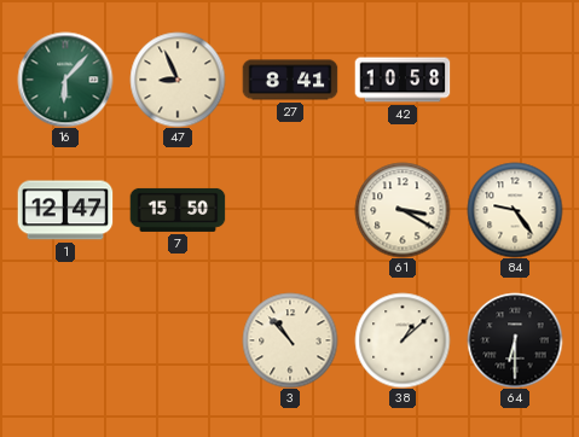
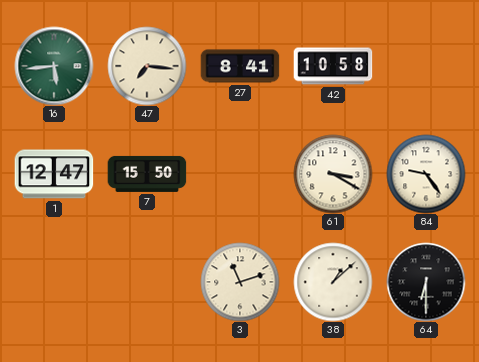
16: 6:07 -> 5:44 (54, 66)
47: 8:56 -> 7:16 (147, 66)
3: 10:53 -> 11:12 (240, 282)
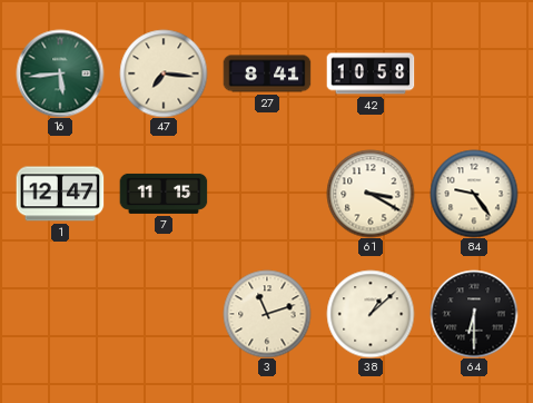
7: 15:50 -> 11:15 (164, 194)
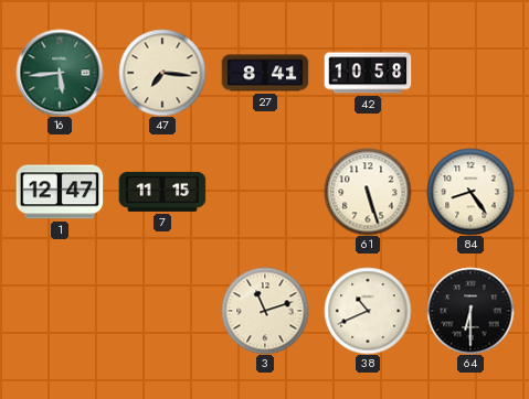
61: 3:20 -> 5:27 (368, 192)
84: 9:24 -> 8:24 (470, 192)
38: 1:08 -> 10:41 (368, 311)
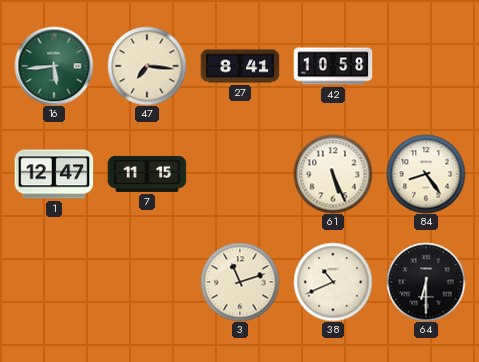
61: 5:27 -> 5:26 (333, 174)
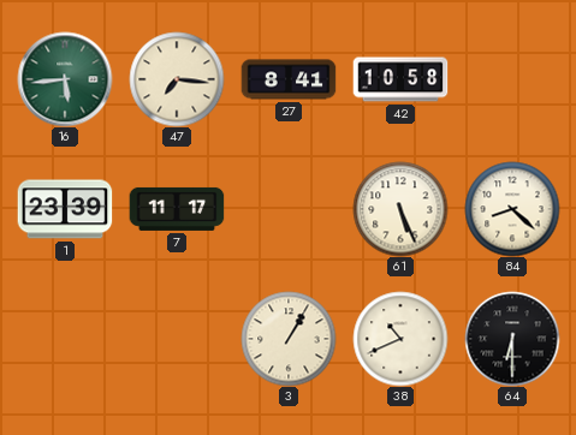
1: 12:47 -> 23:39 (65, 209)
7: 11:15 -> 11:17 (177, 209)
84: 8:24 -> 8:22 (512, 209)
3: 11:12 -> 1:05 (289, 339)
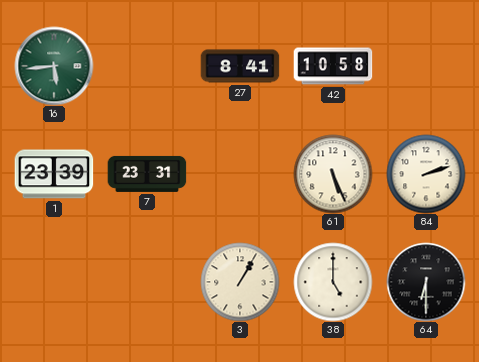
47: 7:16 -> none (177, 79)
7: 11:17 -> 23:31 (147, 174)
84: 8:22 -> 2:12 (426, 174)
38: 10:41 -> 5:00 (333, 282)
